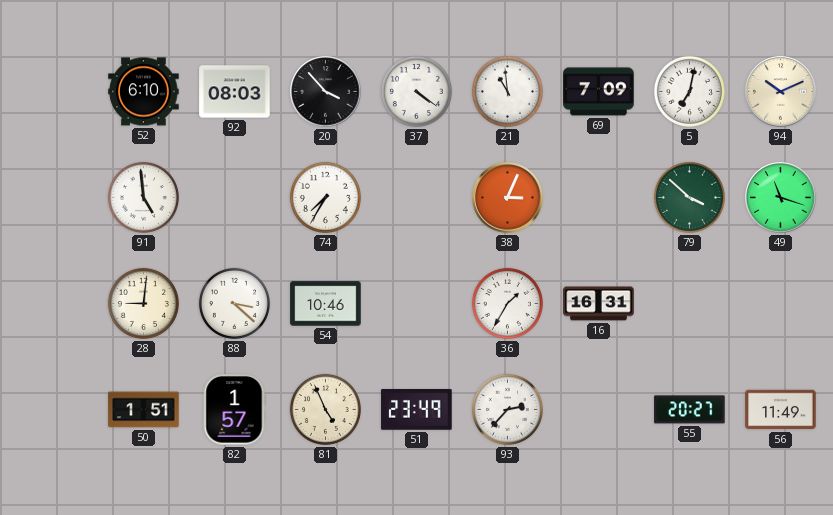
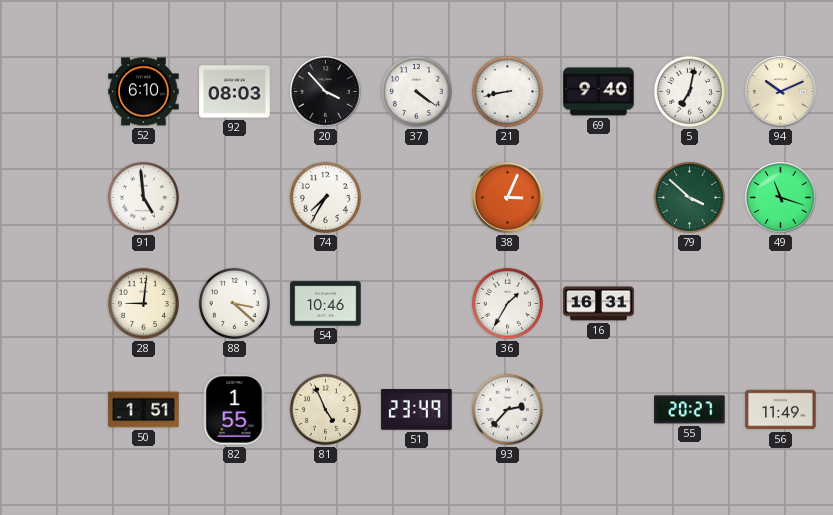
21: 10:59 -> 8:43 (507, 91)
69: 7:09 -> 9:40 (599, 92)
82: 1:57 -> 1:55 (234, 410)
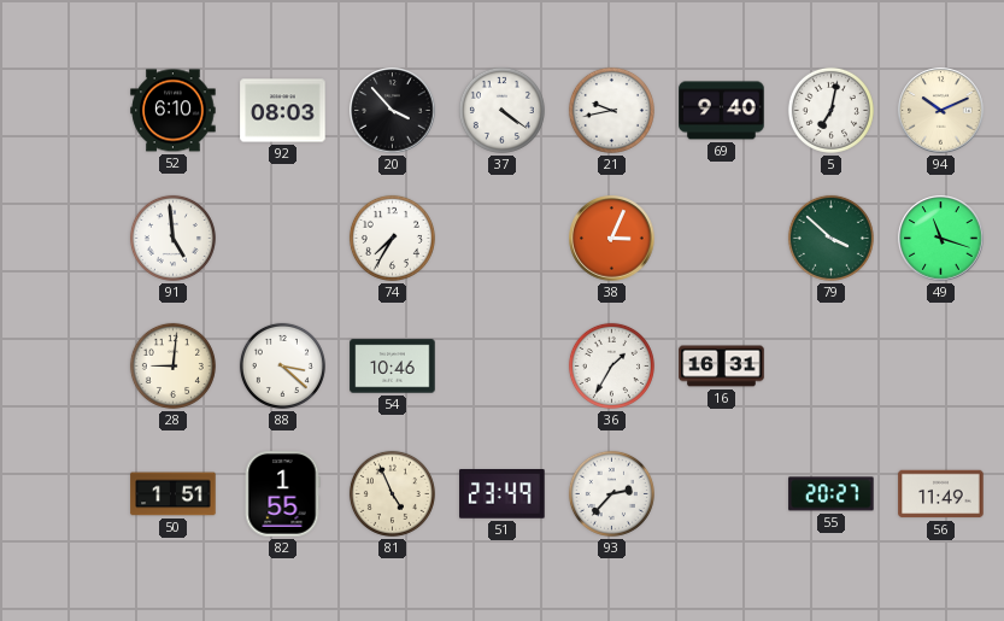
21: 8:43 -> 9:43 (611, 110)
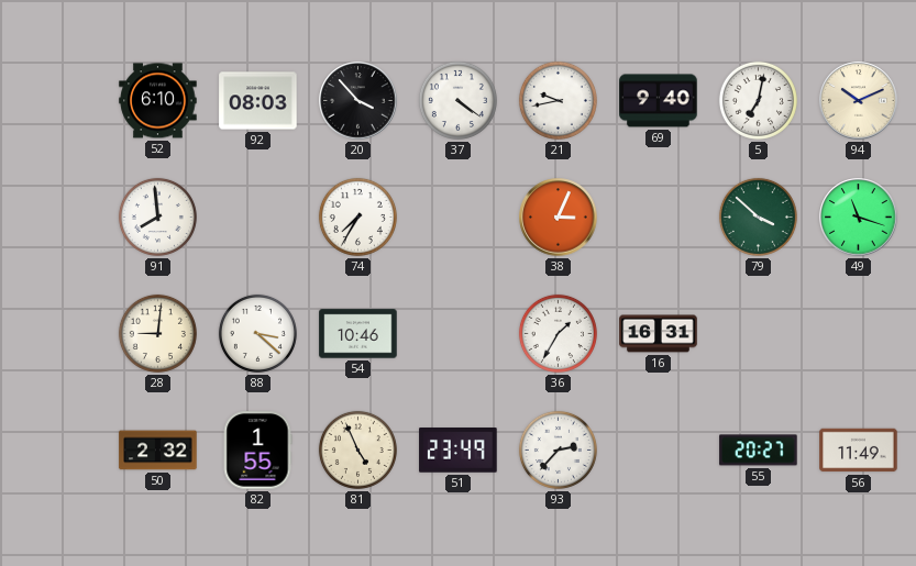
91: 4:59 -> 7:59 (157, 217)
50: 1:51 -> 2:32 (158, 451)
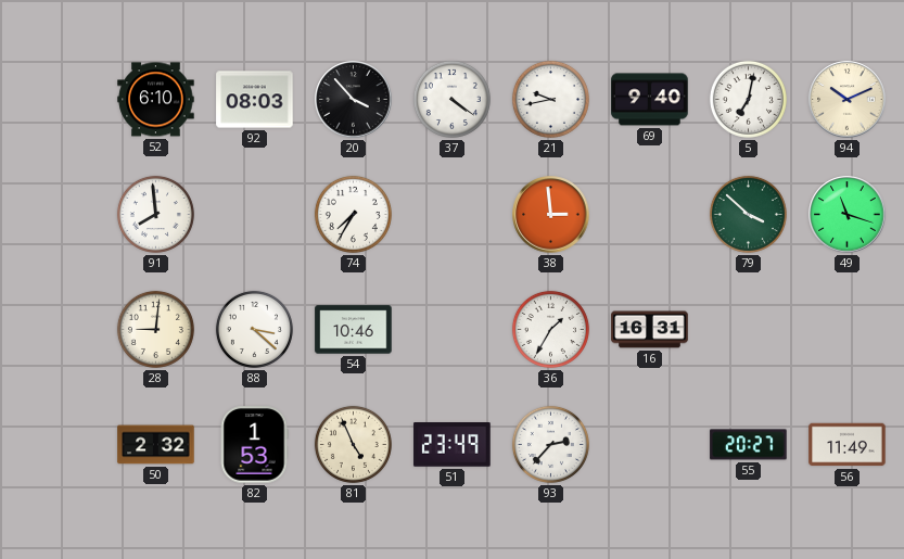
38: 3:04 -> 2:59 (551, 215)
82: 1:55 -> 1:53 (254, 445)
